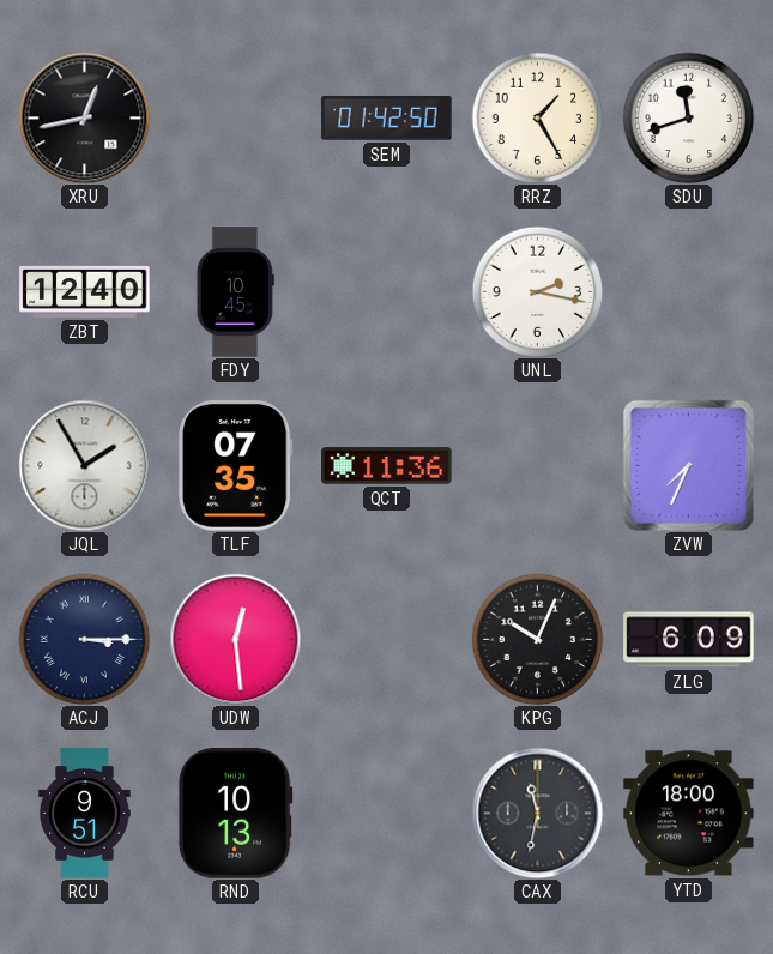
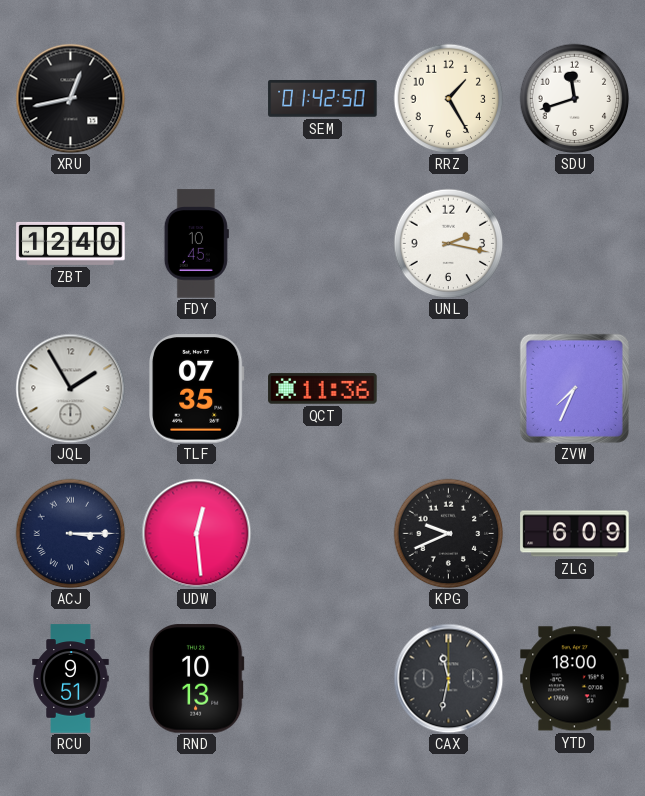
KPG: 10:04 -> 9:41 (448, 533)
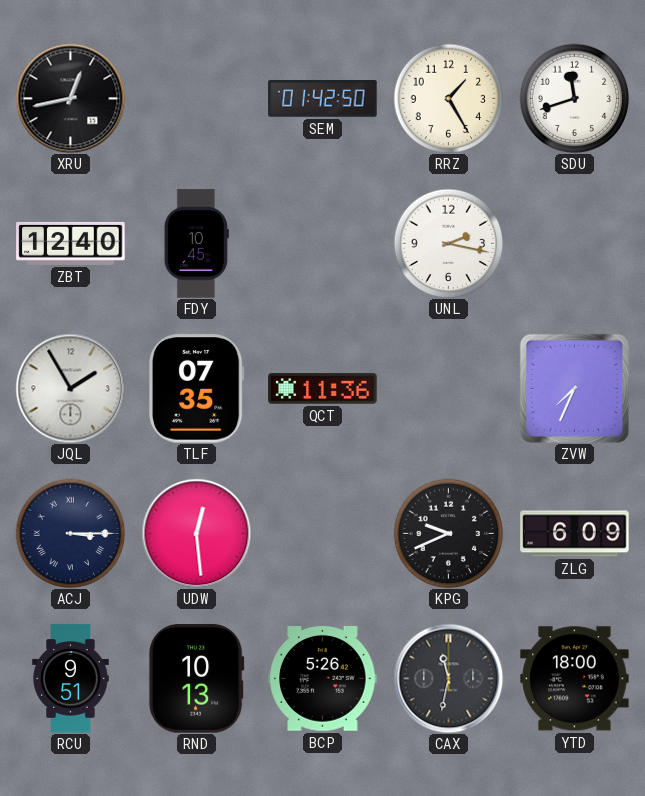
BCP: none -> 5:26 (323, 679)
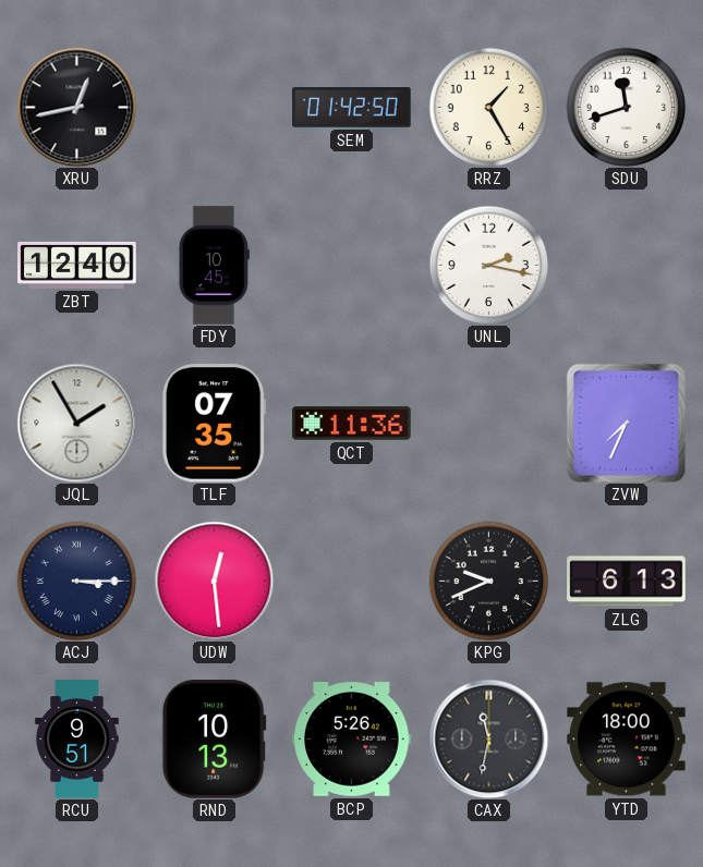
ZLG: 6:09 -> 6:13 (627, 582)
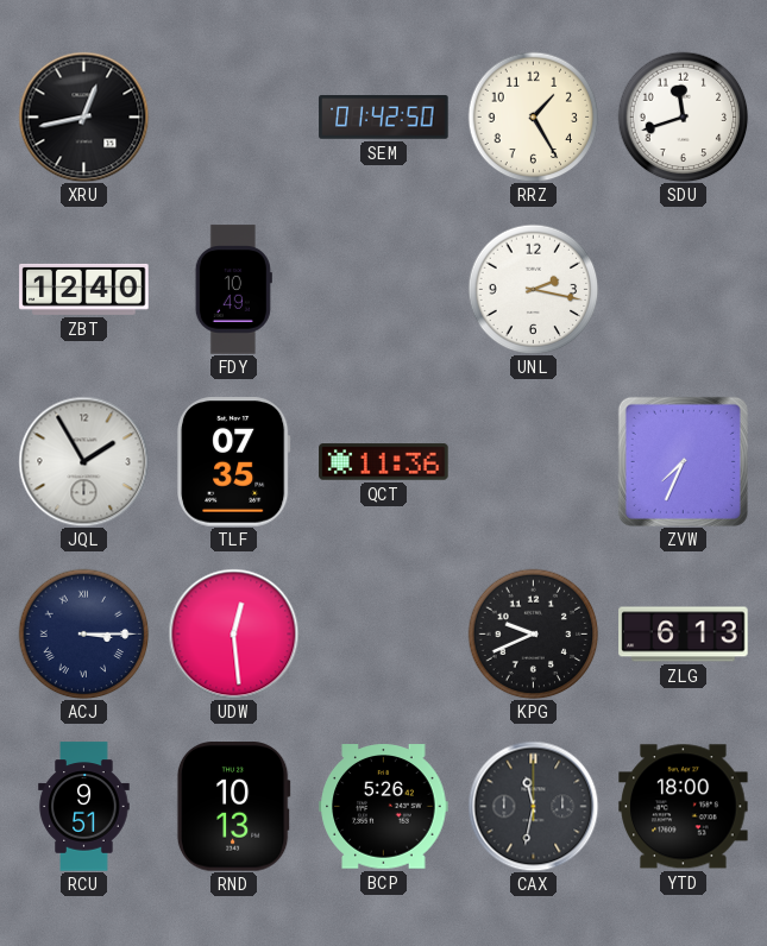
FDY: 10:45 -> 10:49 (233, 290)
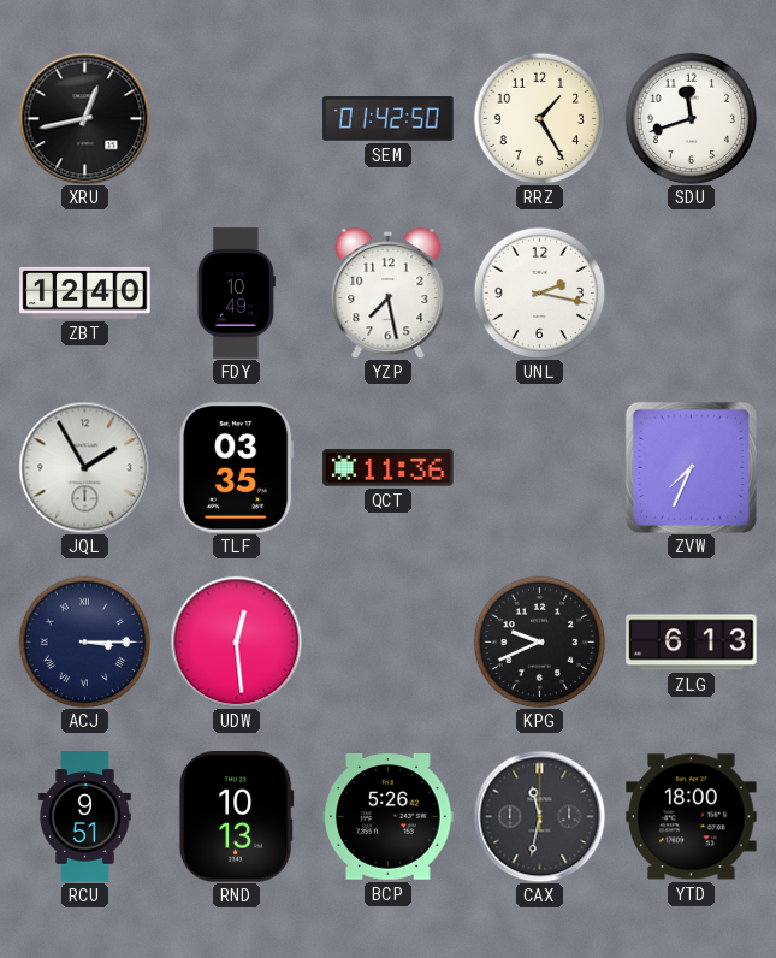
YZP: none -> 7:28 (389, 292)
TLF: 07:35 -> 03:35 (237, 468)
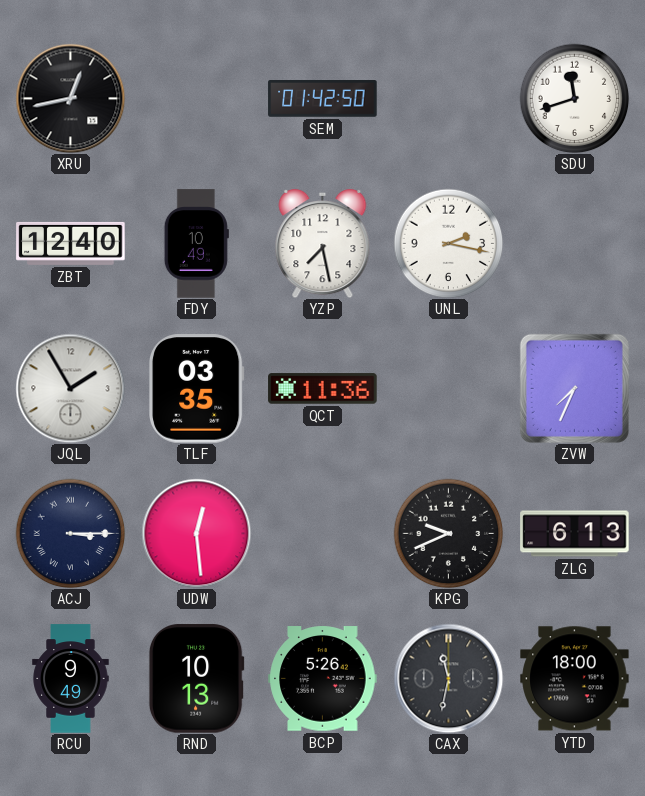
RRZ: 1:25 -> none (539, 118)
RCU: 9:51 -> 9:49 (71, 679)
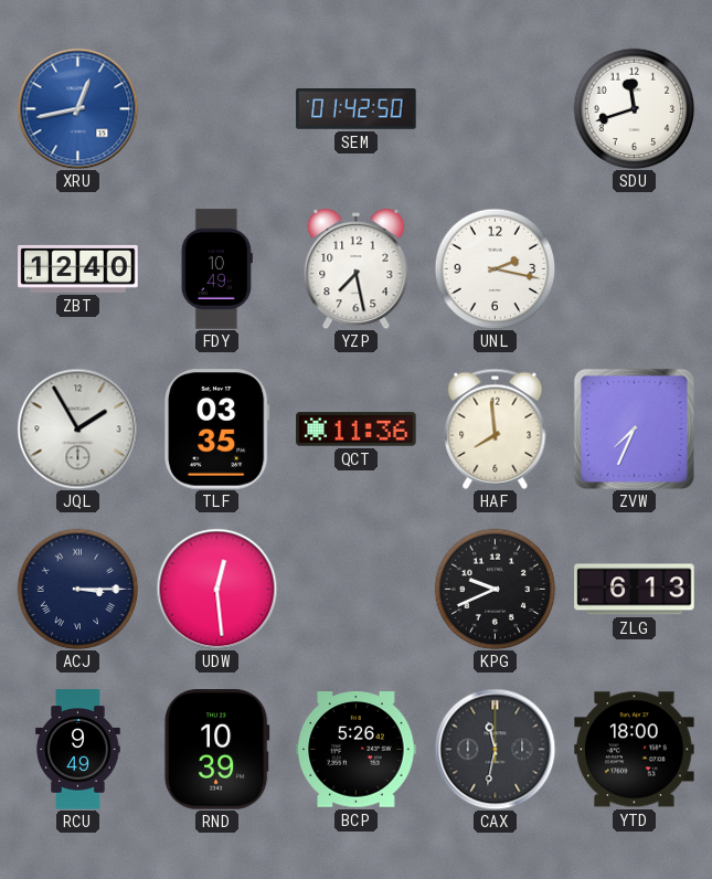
XRU dial: black -> blue (77, 108)
HAF: none -> 7:59 (496, 428)
RND: 10:13 -> 10:39 (216, 750)
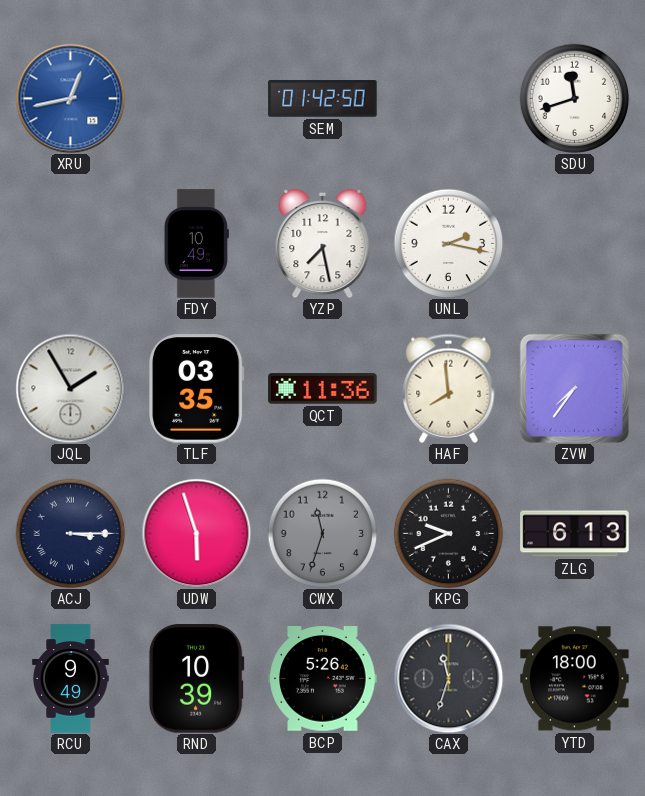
ZBT: 12:40 -> none (78, 268)
ZVW: 7:34 -> 7:36 (574, 388)
UDW: 12:29 -> 5:57 (196, 533)
CWX: none -> 11:33 (322, 533)
CAX: 11:32 -> 11:33 (448, 678)
